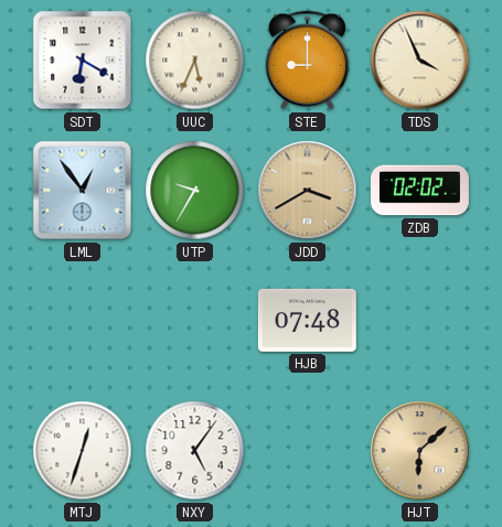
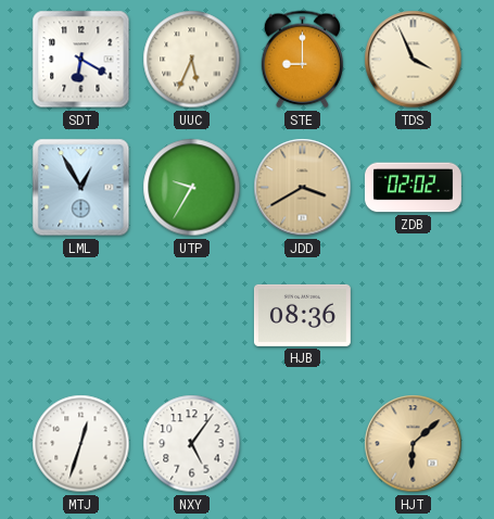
LML: 12:54 -> 12:55 (81, 188)
HJB: 07:48 -> 08:36 (302, 315)
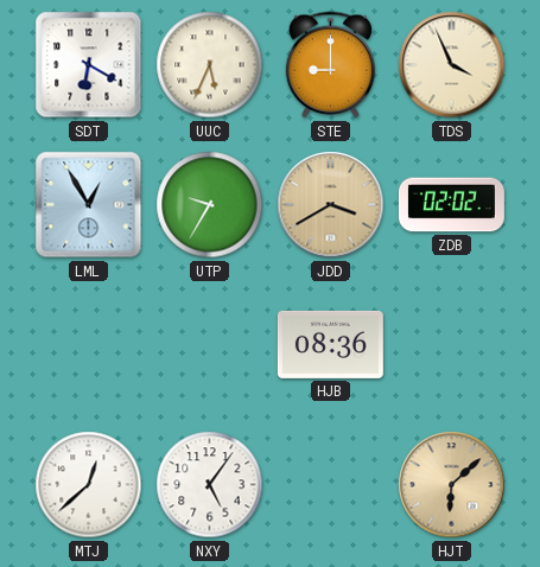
MTJ: 12:33 -> 12:38 (89, 485)
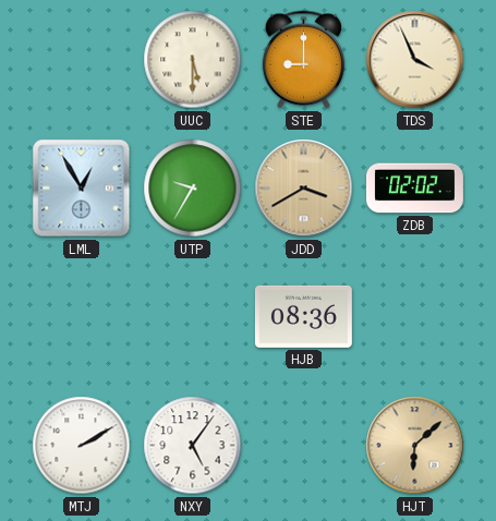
SDT: 6:20 -> none (89, 65)
UUC: 5:34 -> 5:30 (193, 60)
MTJ: 12:38 -> 2:10 (82, 446)
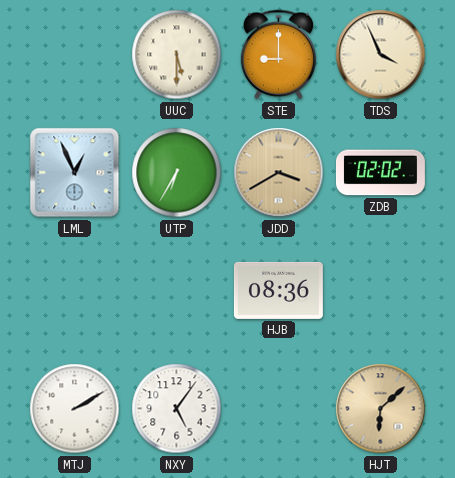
LML: 12:55 -> 12:56 (75, 173)
UTP: 9:35 -> 6:35 (177, 173)
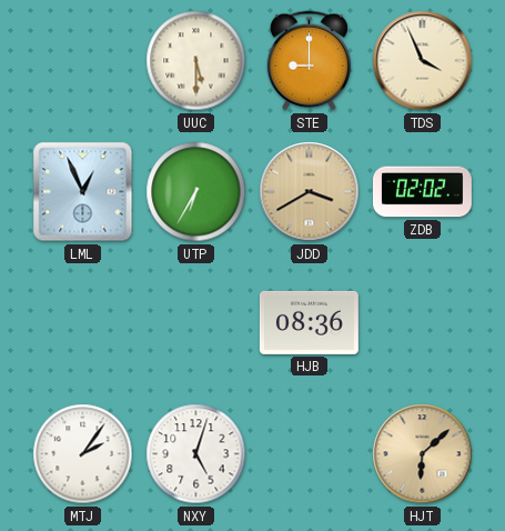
MTJ: 2:10 -> 2:06 (83, 454)
NXY: 5:06 -> 5:03 (196, 454)
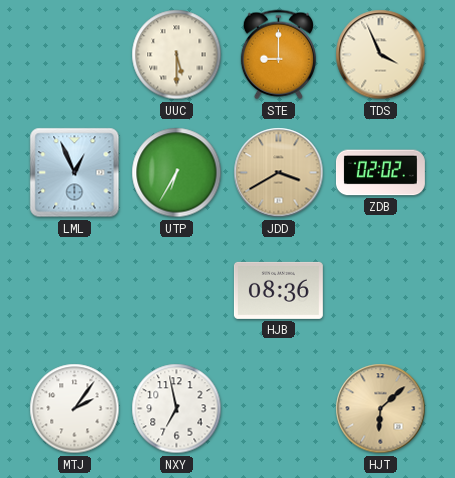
NXY: 5:03 -> 6:58 (177, 409)
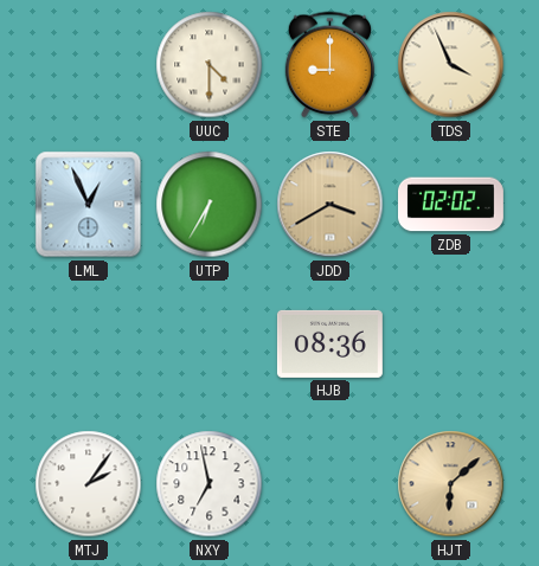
UUC: 5:30 -> 4:30 (210, 65)
